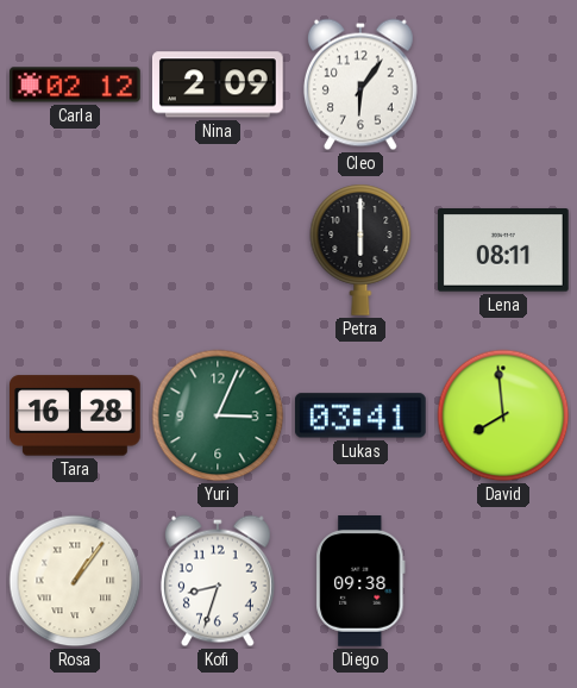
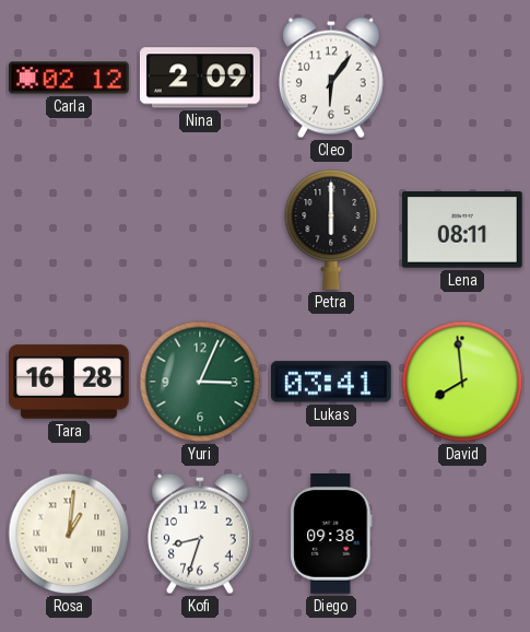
Rosa: 1:06 -> 1:01 (69, 534)
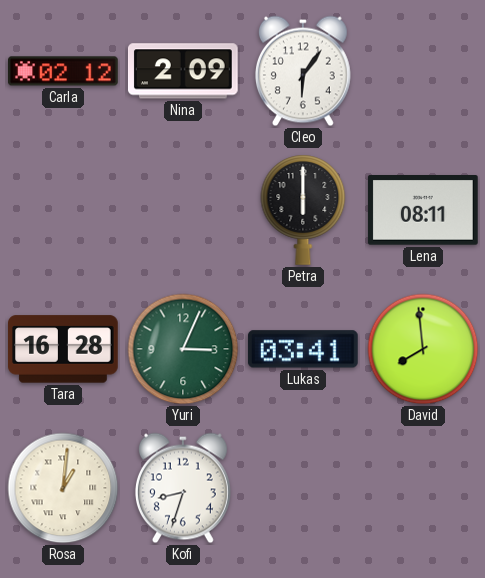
Diego: 09:38 -> none (331, 535)
